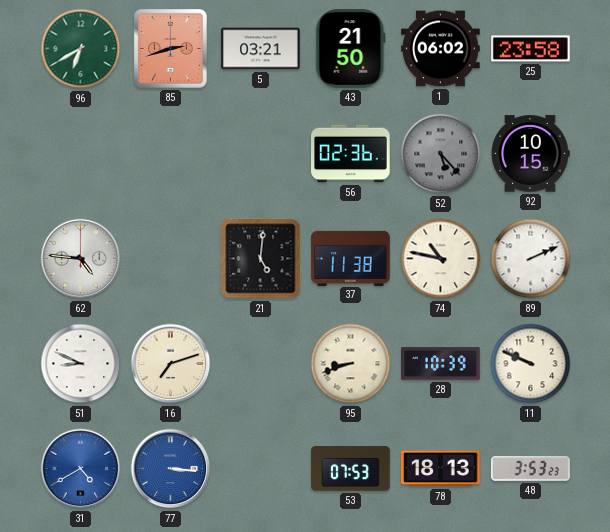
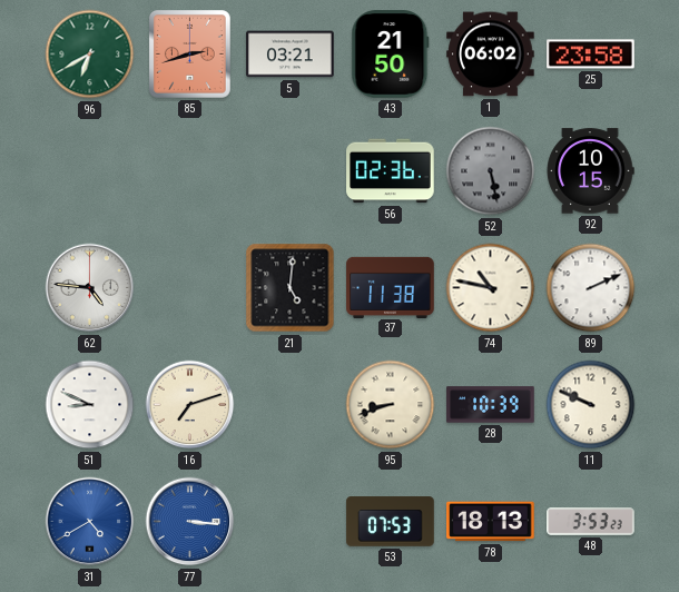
52: 5:23 -> 5:28 (491, 171)
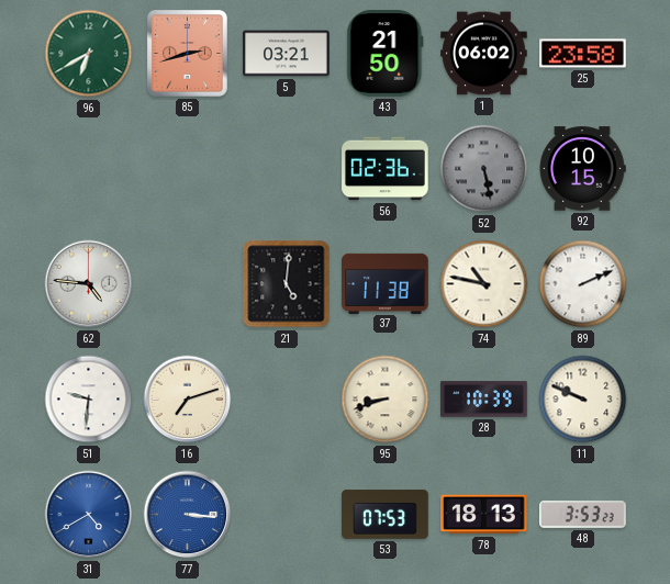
51: 8:49 -> 9:31 (89, 400)
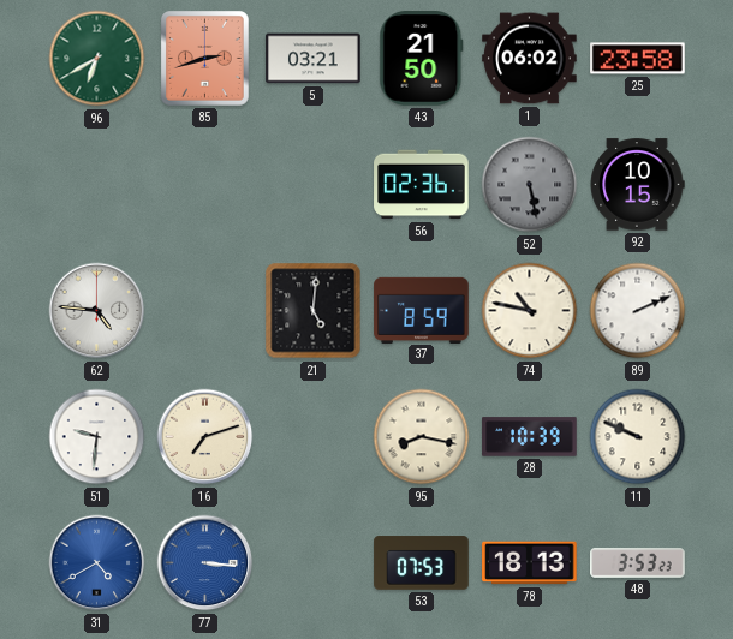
37: 11:38 -> 8:59 (422, 310)
95: 8:42 -> 8:17 (422, 437)
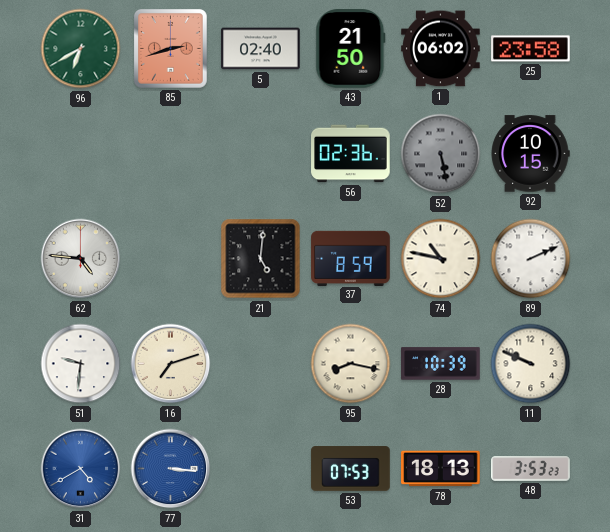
5: 03:21 -> 02:40 (261, 49)
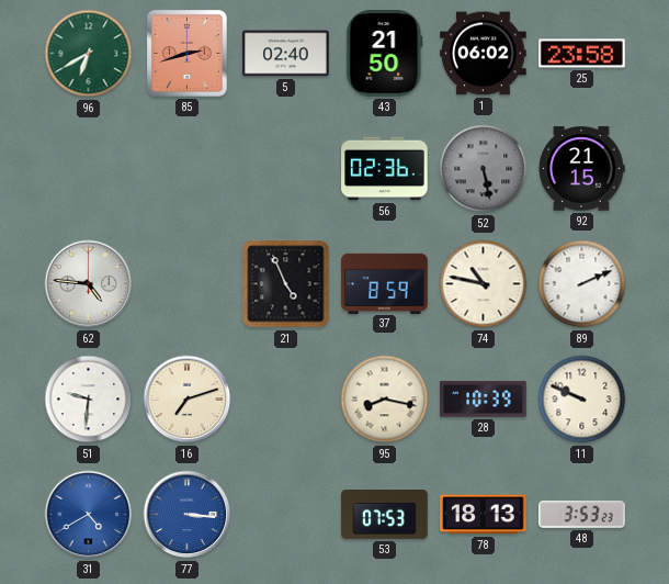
92: 10:15 -> 21:15 (581, 169)
21: 5:01 -> 4:56 (286, 284)
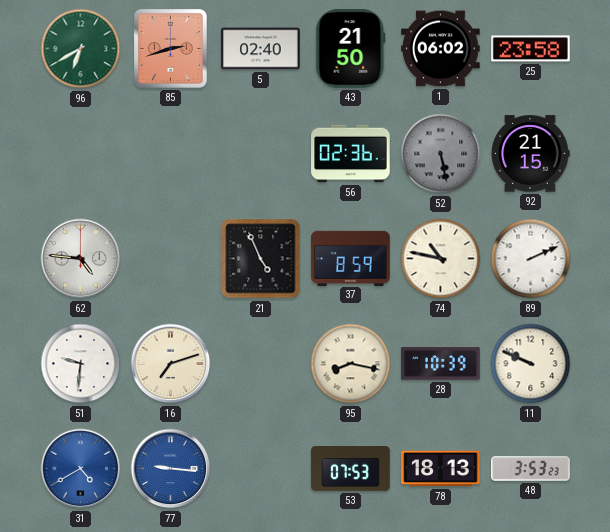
77: 3:16 -> 9:16 (171, 469)
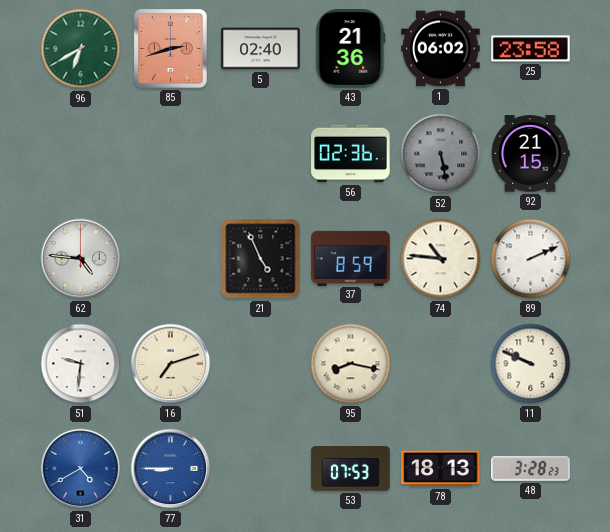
43: 21:50 -> 21:36 (351, 49)
74: 10:47 -> 10:46 (441, 259)
28: 10:39 -> none (441, 364)
77: 9:16 -> 8:45 (171, 469)
48: 3:53 -> 3:28 (531, 469)
